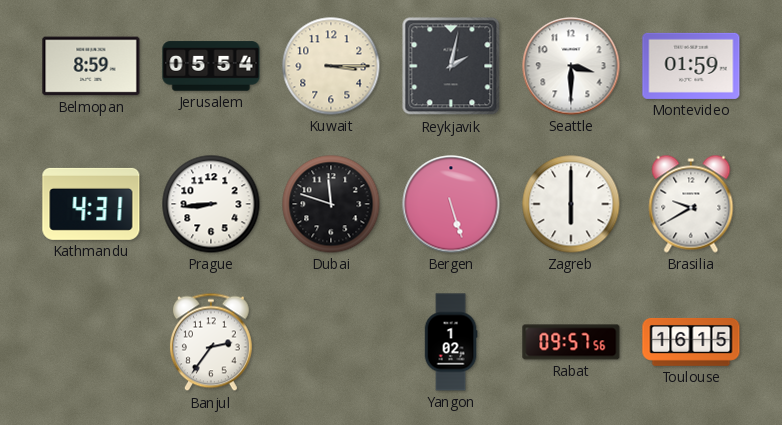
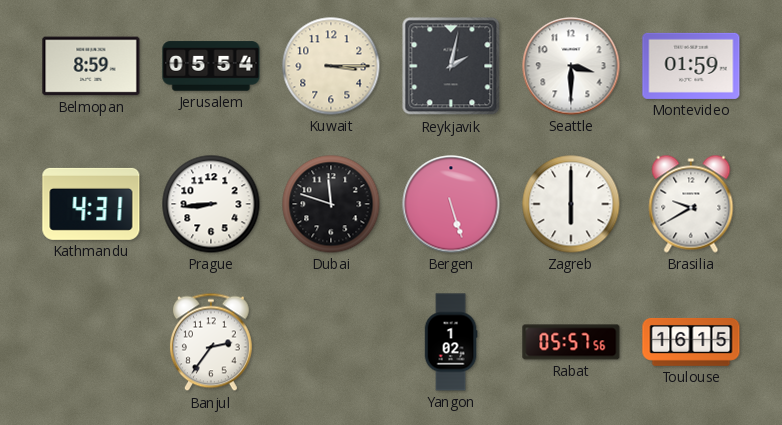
Rabat: 09:57 -> 05:57 (571, 342)
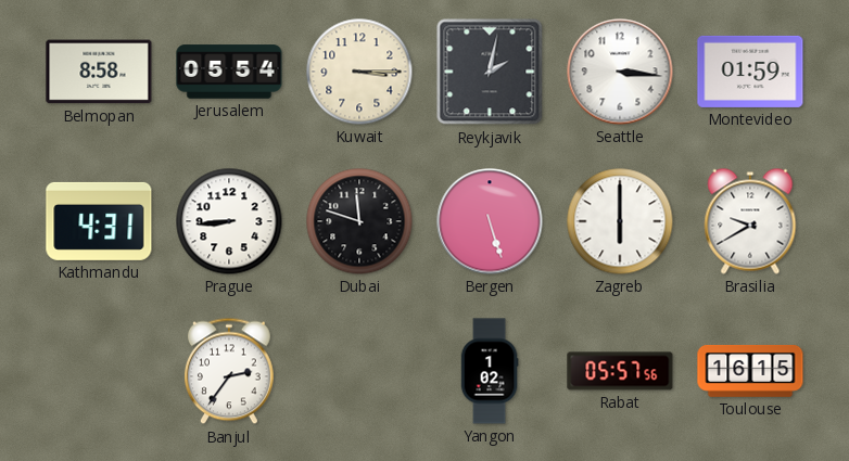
Belmopan: 8:59 -> 8:58 (99, 72)
Seattle: 3:30 -> 3:16 (620, 72)
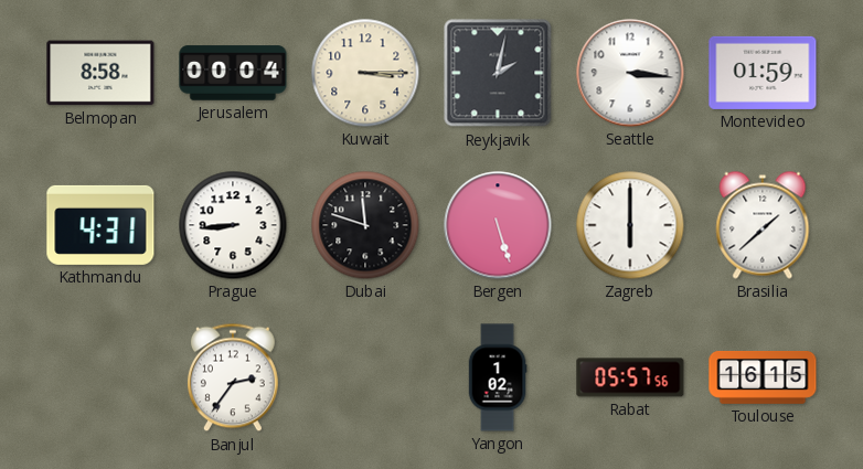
Jerusalem: 05:54 -> 00:04 (233, 73)
Brasilia: 9:40 -> 1:38 (763, 225)
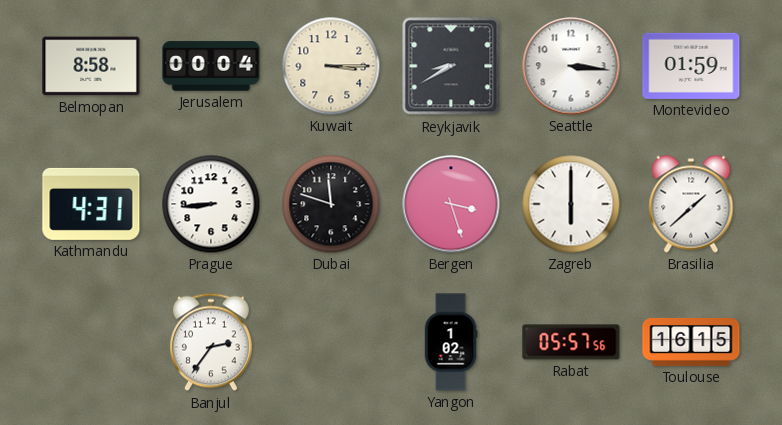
Reykjavik: 2:02 -> 8:40 (451, 66)
Bergen: 5:27 -> 3:27 (451, 204)
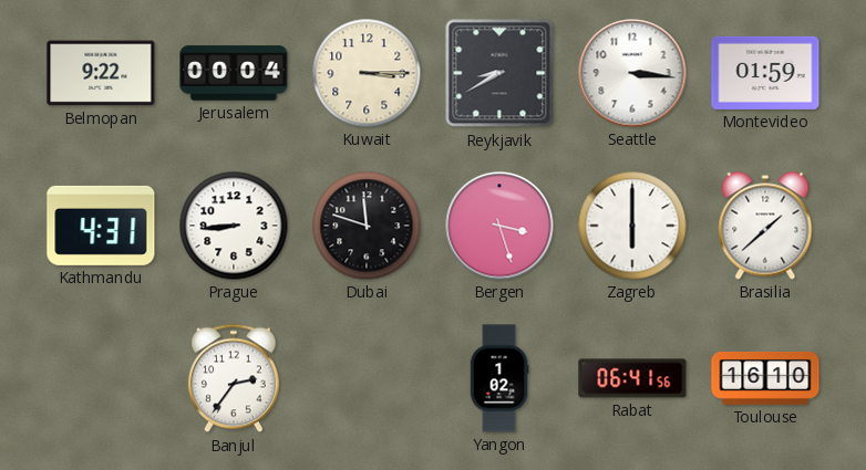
Belmopan: 8:58 -> 9:22 (101, 73)
Rabat: 05:57 -> 06:41 (632, 378)
Toulouse: 16:15 -> 16:10 (765, 378)
